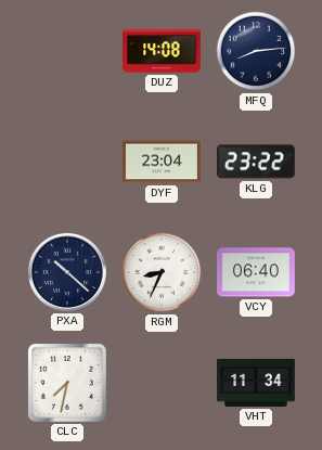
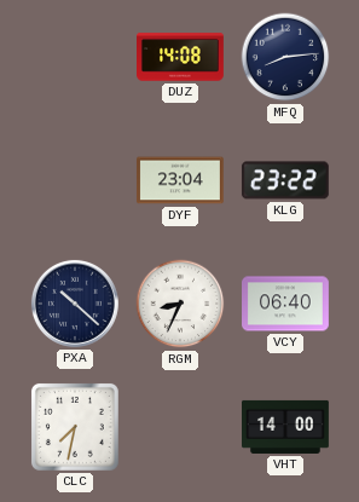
VHT: 11:34 -> 14:00 (286, 427)
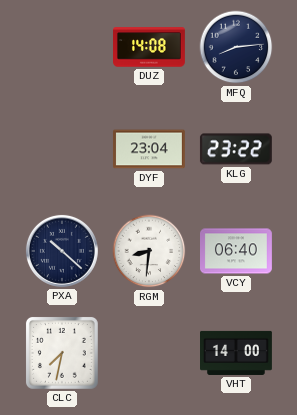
RGM: 8:34 -> 8:31 (149, 251)
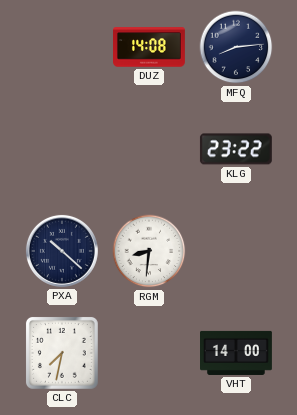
DYF: 23:04 -> none (149, 149)
VCY: 06:40 -> none (237, 251)
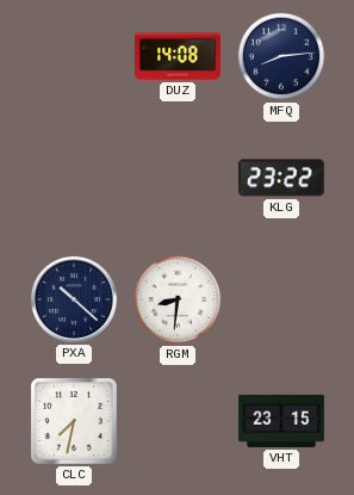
VHT: 14:00 -> 23:15 (282, 421)
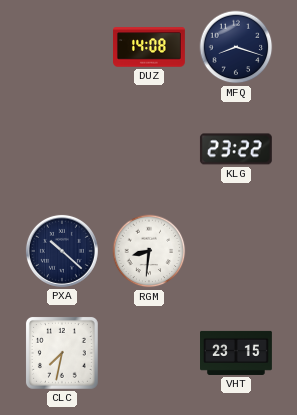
MFQ: 8:14 -> 8:18 (236, 47)
